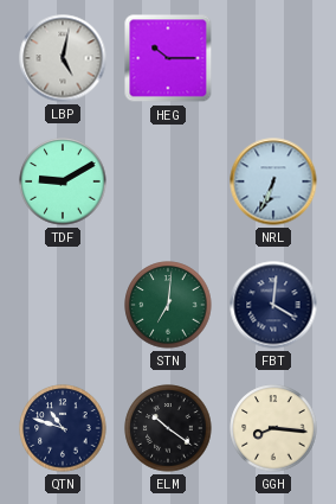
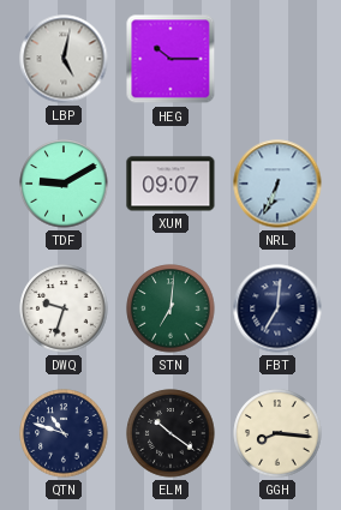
XUM: none -> 09:07 (170, 184)
DWQ: none -> 9:33 (64, 308)
FBT: 4:01 -> 7:01 (277, 308)
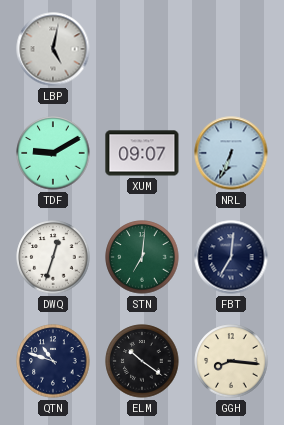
HEG: 10:15 -> none (170, 59)
DWQ: 9:33 -> 12:33 (53, 257)
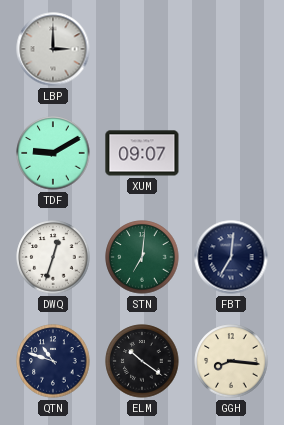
LBP: 5:02 -> 3:00 (53, 49)
NRL: 6:34 -> none (231, 153)
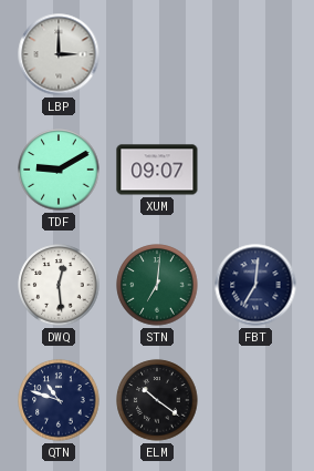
DWQ: 12:33 -> 12:29 (59, 285)
GGH: 8:16 -> none (231, 361)
